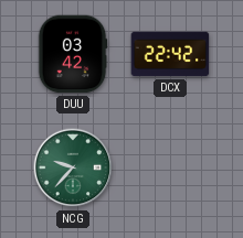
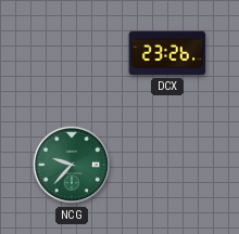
DUU: 03:42 -> none (73, 54)
DCX: 22:42 -> 23:26 (167, 53)
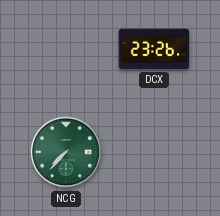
NCG: 9:37 -> 7:37 (66, 152)
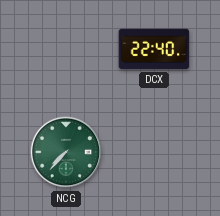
DCX: 23:26 -> 22:40 (154, 49)
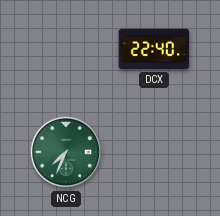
NCG: 7:37 -> 7:34 (66, 152)
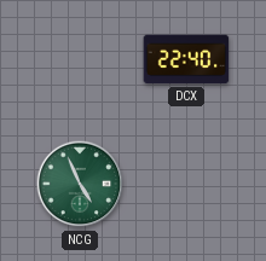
NCG: 7:34 -> 4:56 (80, 184)
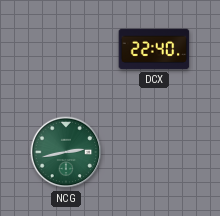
NCG: 4:56 -> 2:43 (66, 152)
